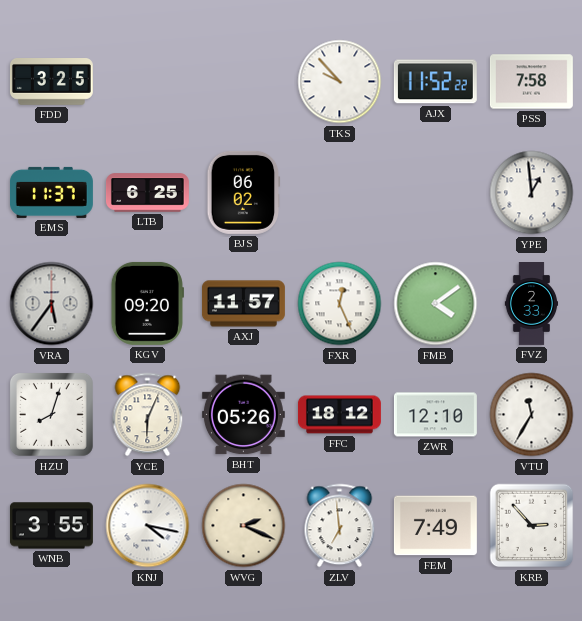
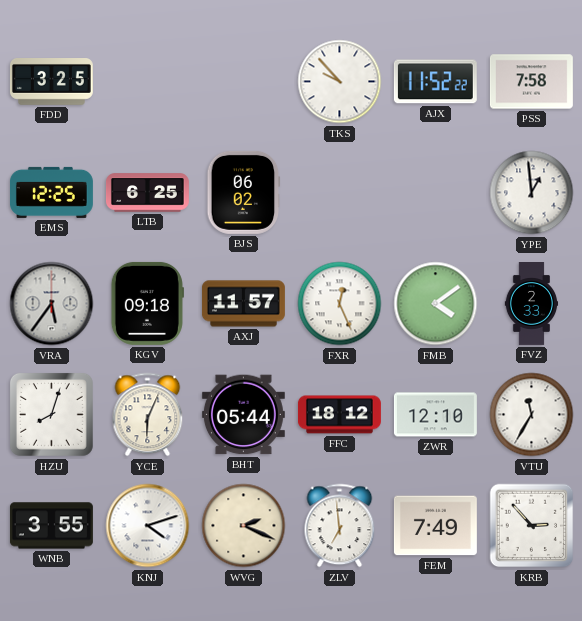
EMS: 11:37 -> 12:25 (51, 192)
KGV: 09:20 -> 09:18 (147, 303)
BHT: 05:26 -> 05:44 (243, 415)
KNJ: 4:17 -> 4:12 (148, 526)
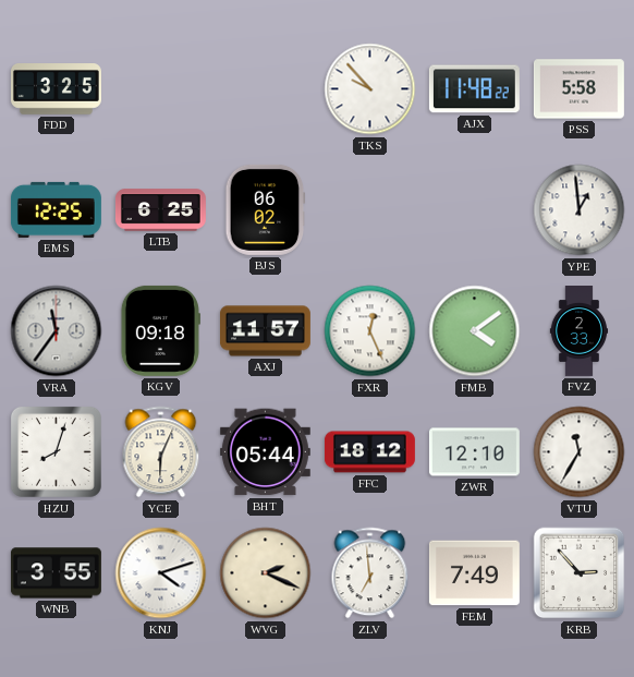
AJX: 11:52 -> 11:48 (474, 89)
PSS: 7:58 -> 5:58 (578, 89)
VRA: 5:36 -> 11:36 (57, 331)
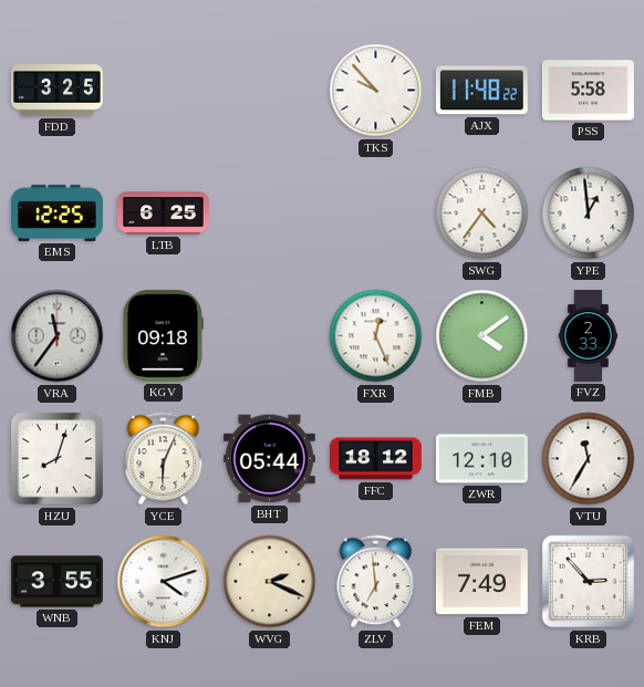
BJS: 06:02 -> none (266, 209)
SWG: none -> 4:36 (482, 214)
AXJ: 11:57 -> none (265, 331)
